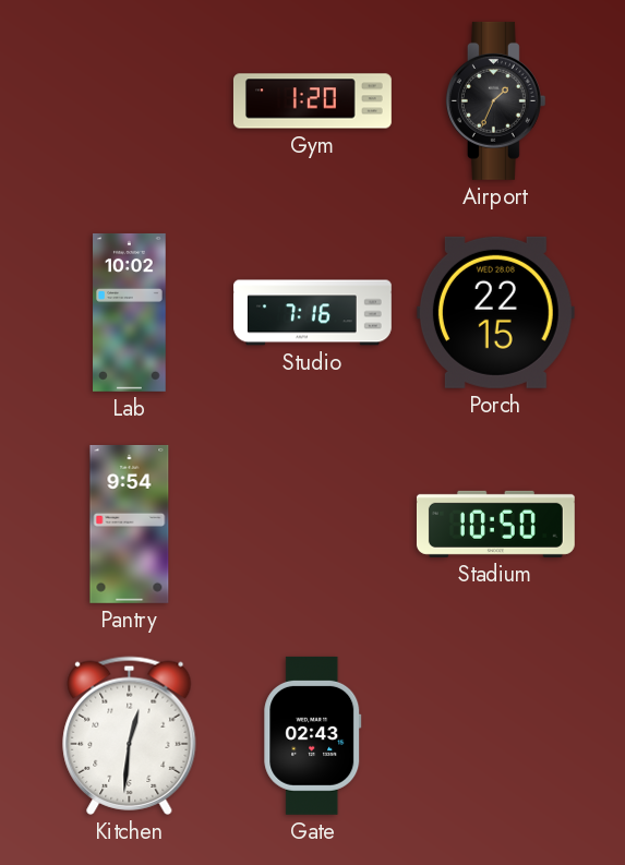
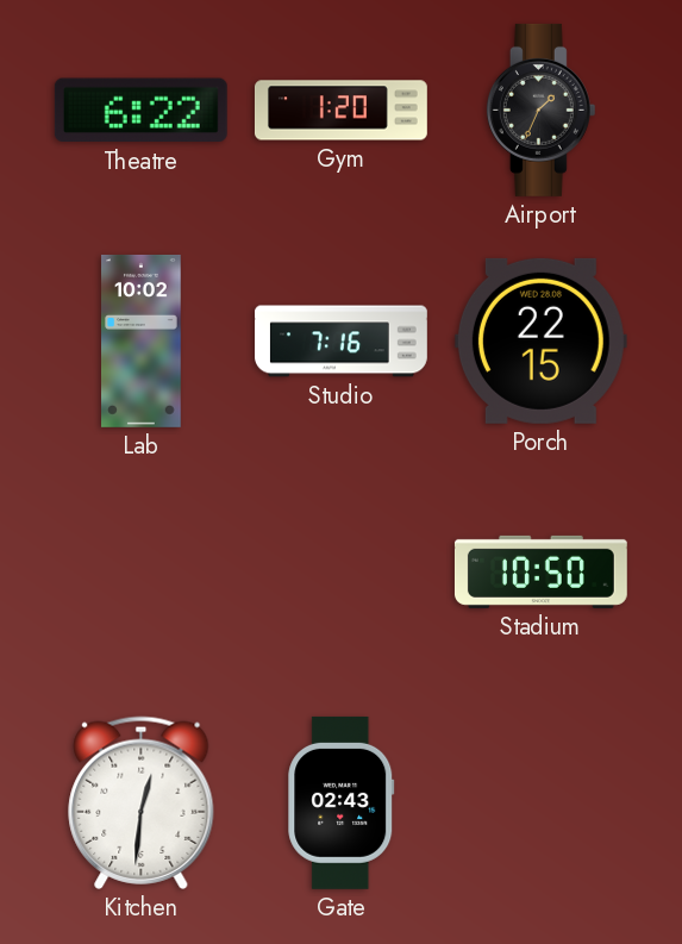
Theatre: none -> 6:22 (140, 111)
Pantry: 9:54 -> none (130, 524)
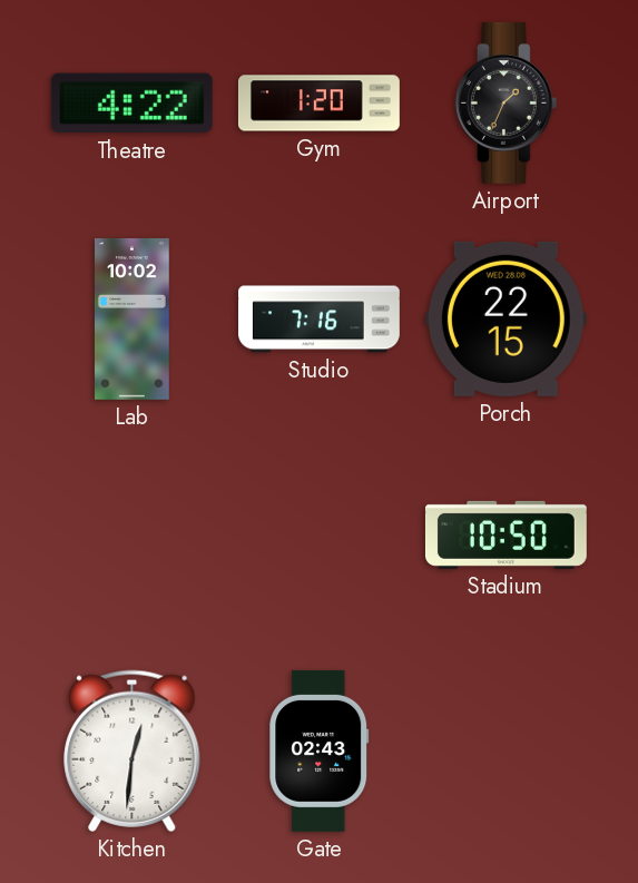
Theatre: 6:22 -> 4:22 (131, 104)
